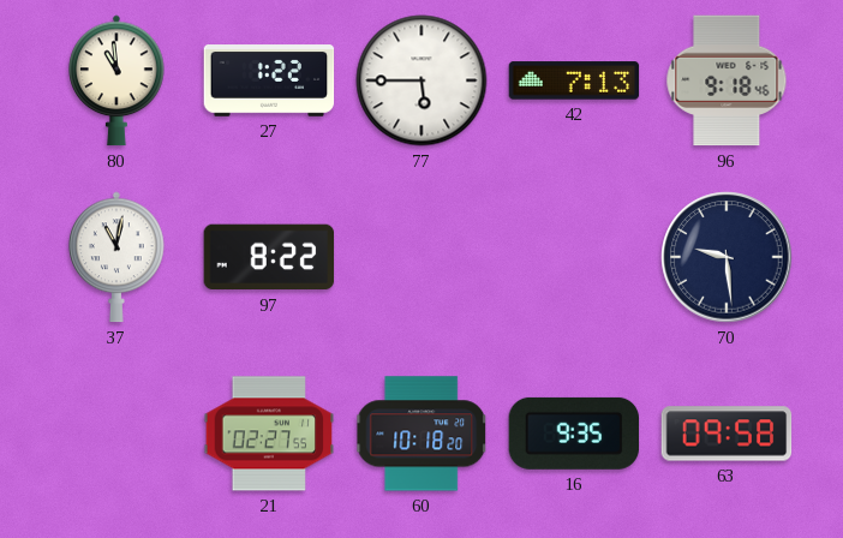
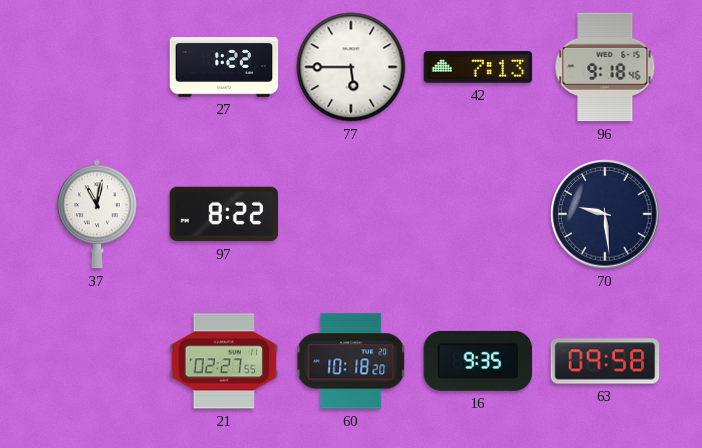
80: 10:59 -> none (116, 80)
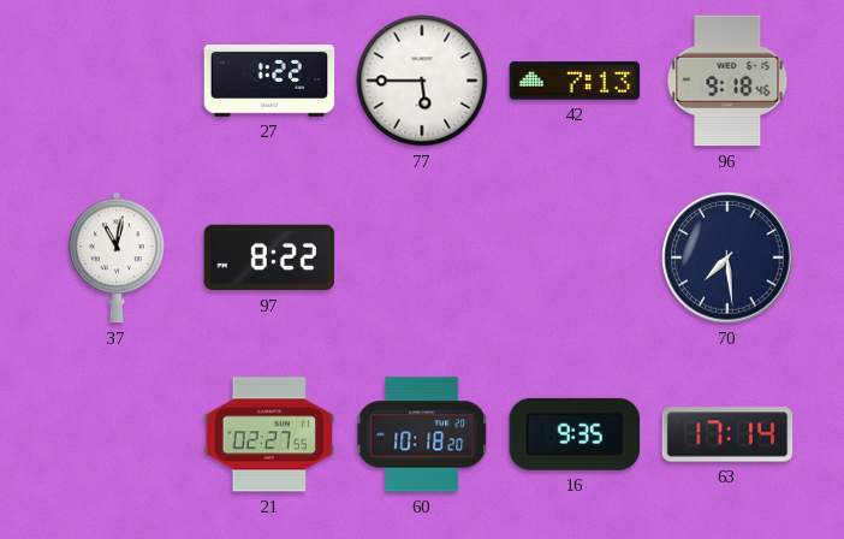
70: 9:29 -> 7:29 (727, 257)
63: 09:58 -> 17:14 (727, 434)
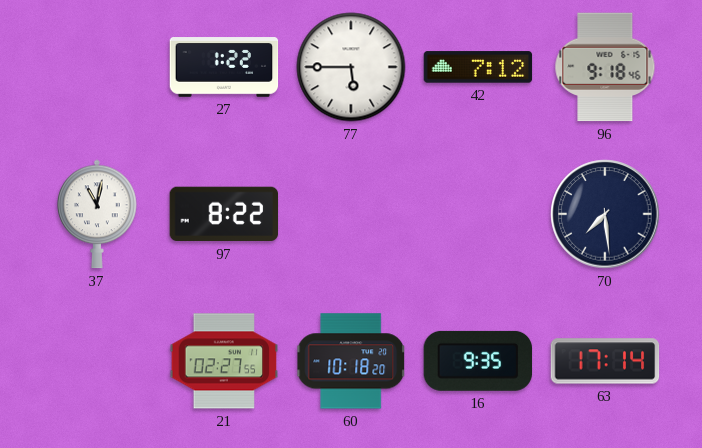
42: 7:13 -> 7:12 (478, 67)
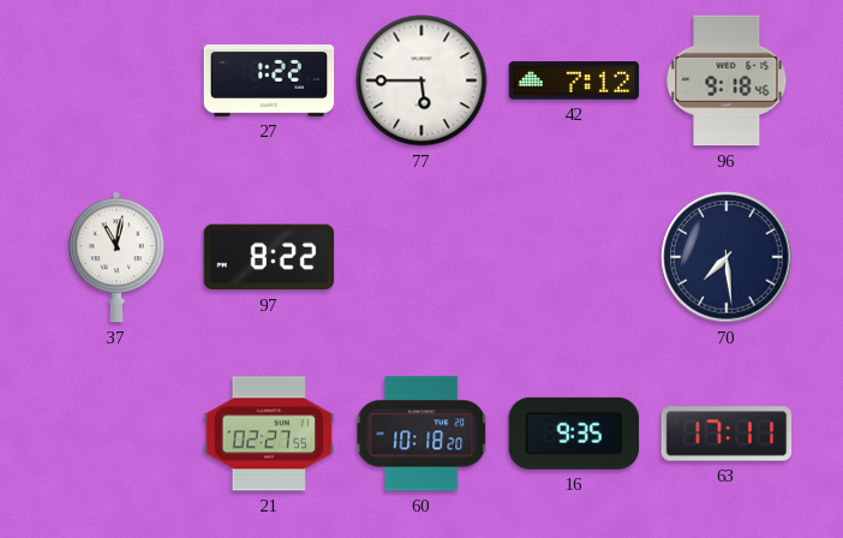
63: 17:14 -> 17:11 (727, 434)
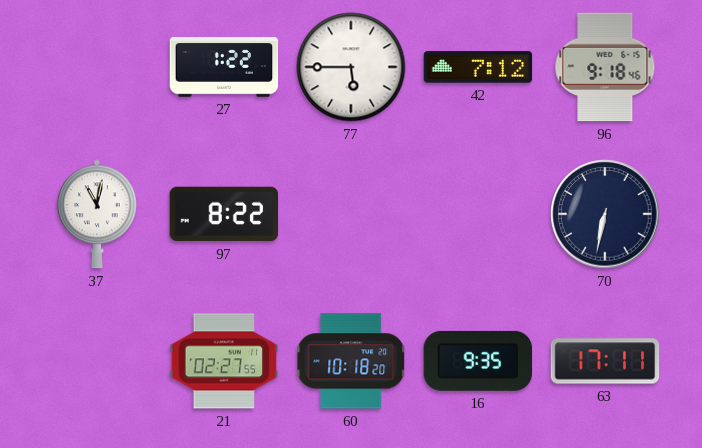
70: 7:29 -> 6:32 (605, 214)
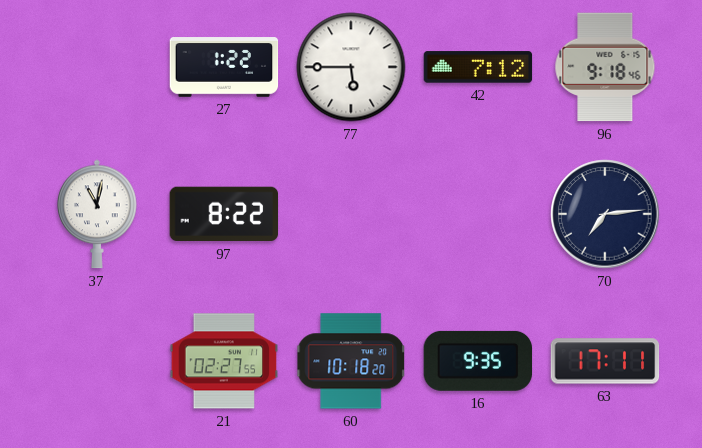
70: 6:32 -> 7:14 (605, 214)
